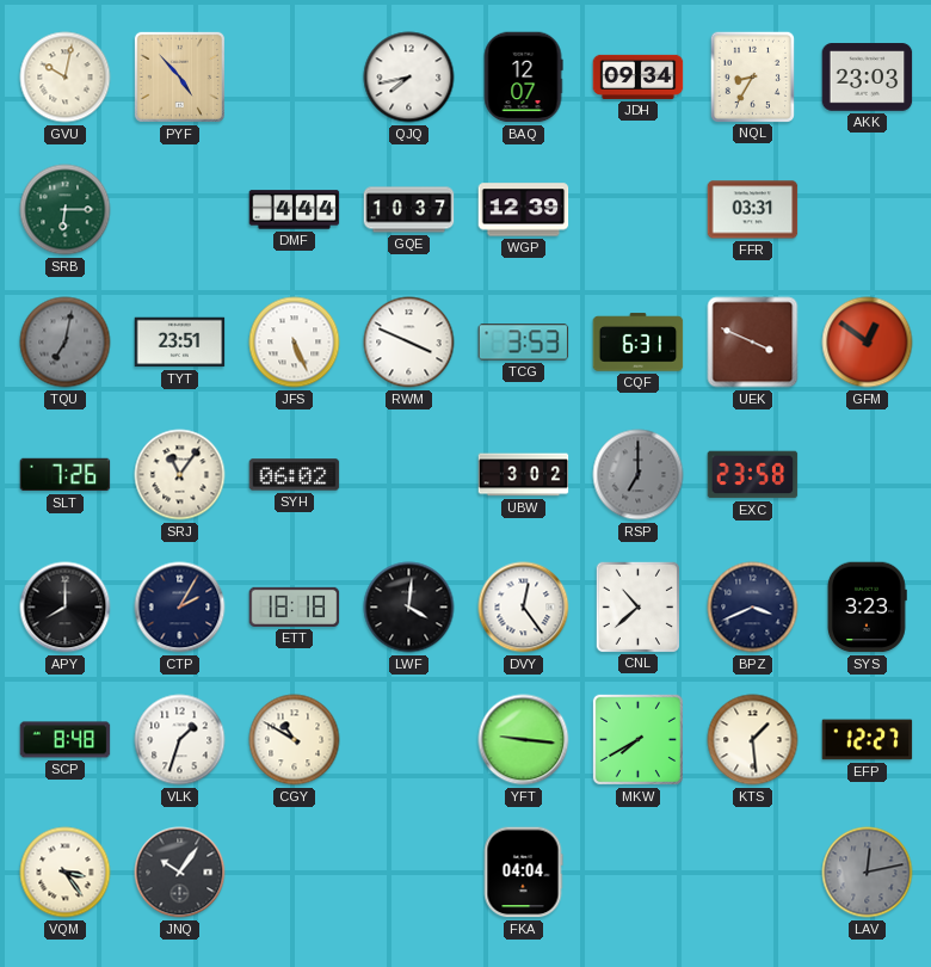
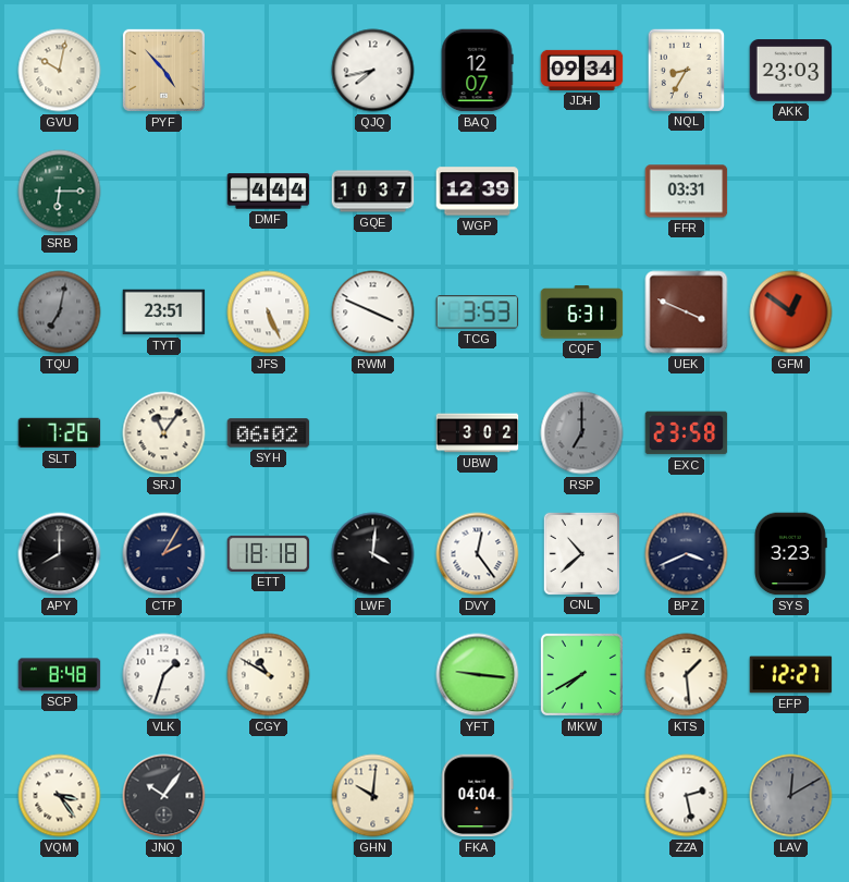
GHN: none -> 10:01 (373, 796)
ZZA: none -> 2:28 (687, 796)
LAV: 12:13 -> 12:10 (791, 796)
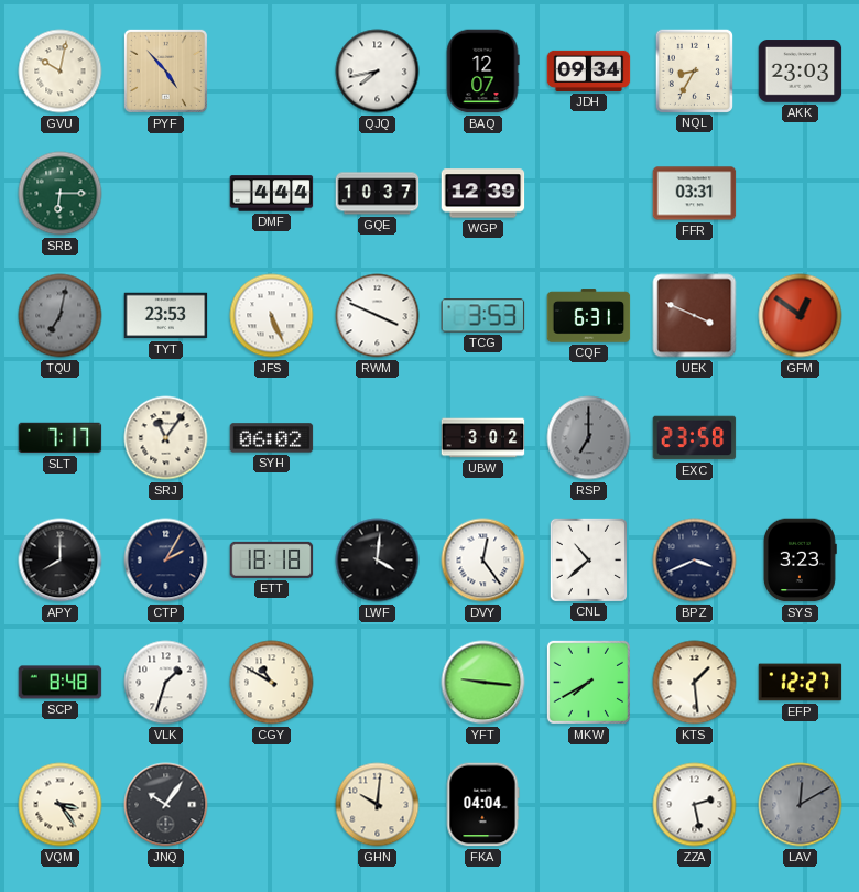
TYT: 23:51 -> 23:53 (166, 316)
SLT: 7:26 -> 7:17 (61, 438)
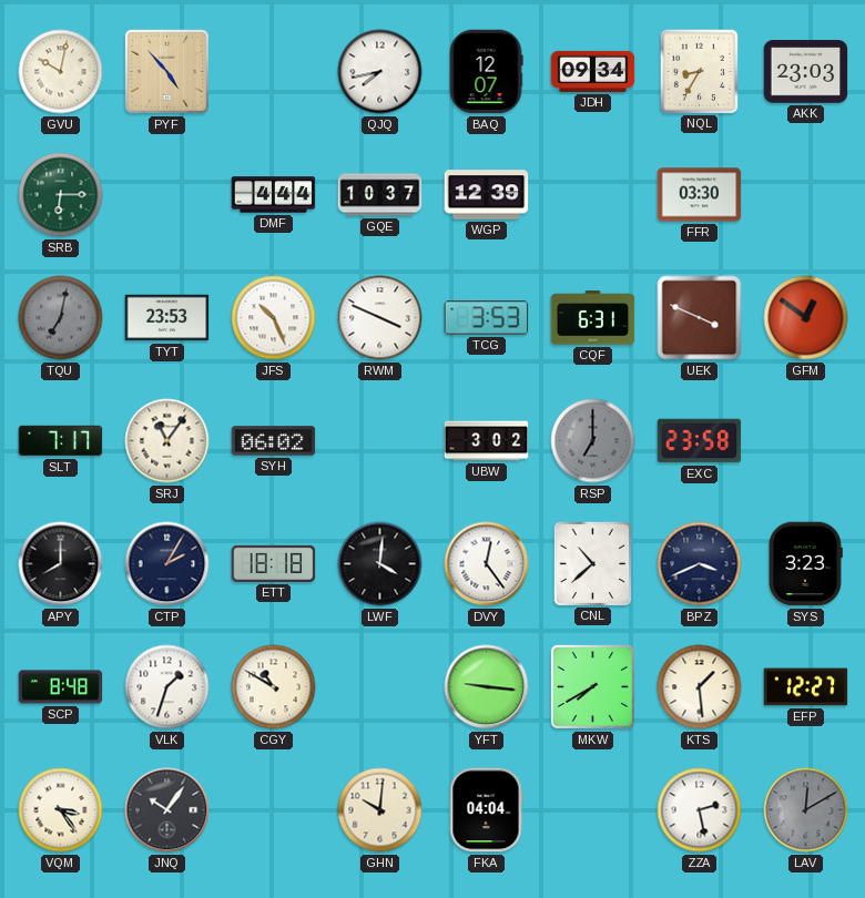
FFR: 03:31 -> 03:30 (700, 195)
JFS: 5:26 -> 10:26 (274, 318)
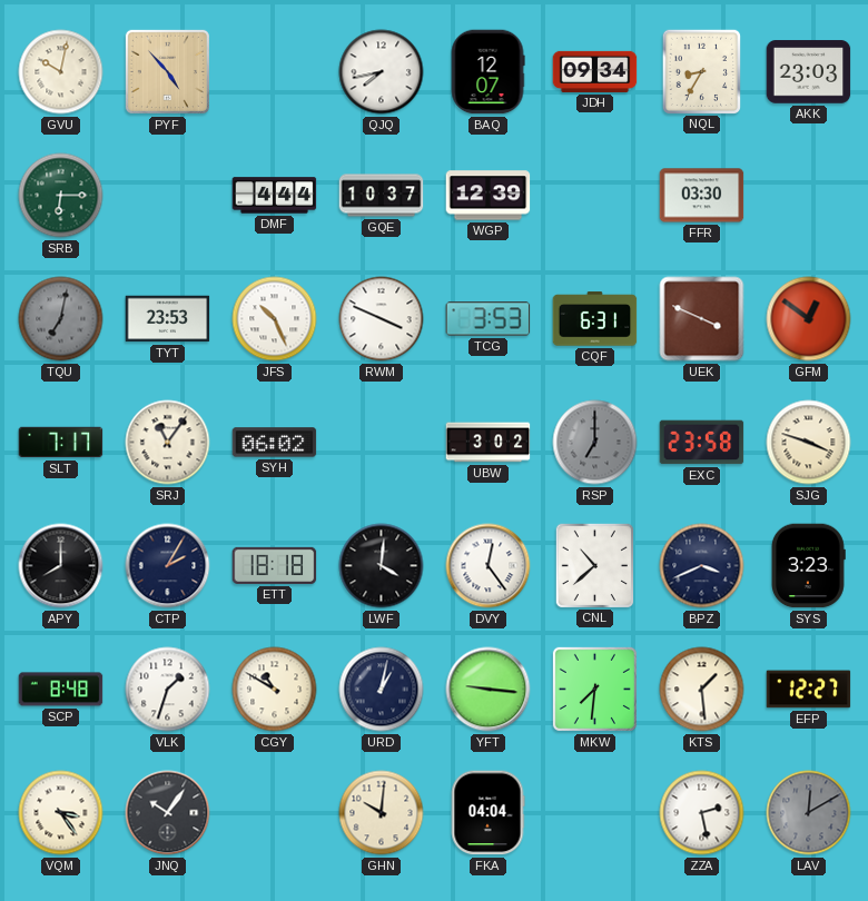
SJG: none -> 3:48 (809, 443)
URD: none -> 1:02 (382, 690)
MKW: 7:40 -> 7:31 (594, 689)
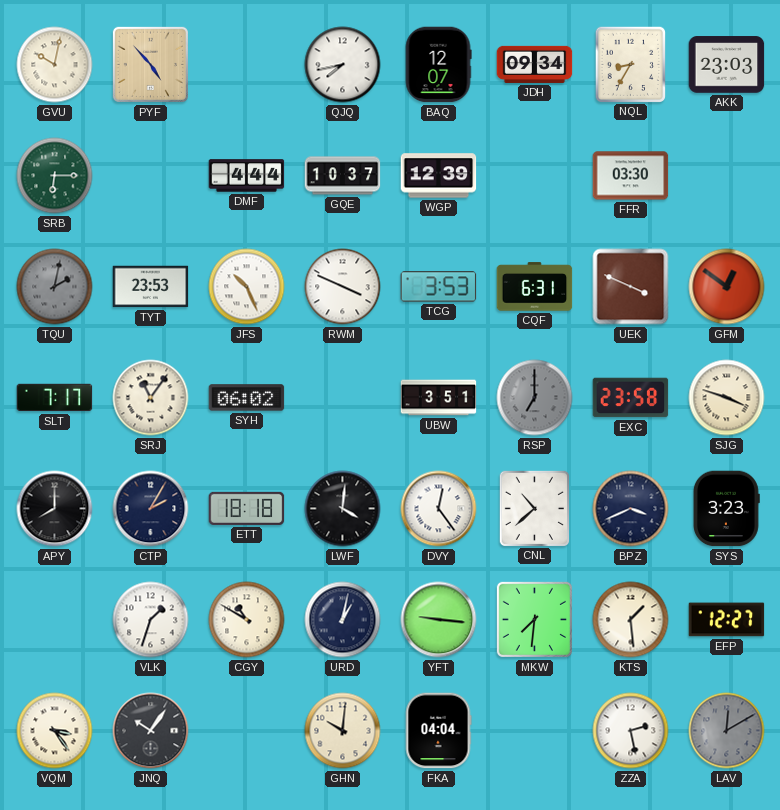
TQU: 7:02 -> 2:02 (55, 287)
UBW: 3:02 -> 3:51 (439, 398)
SCP: 8:48 -> none (61, 690)
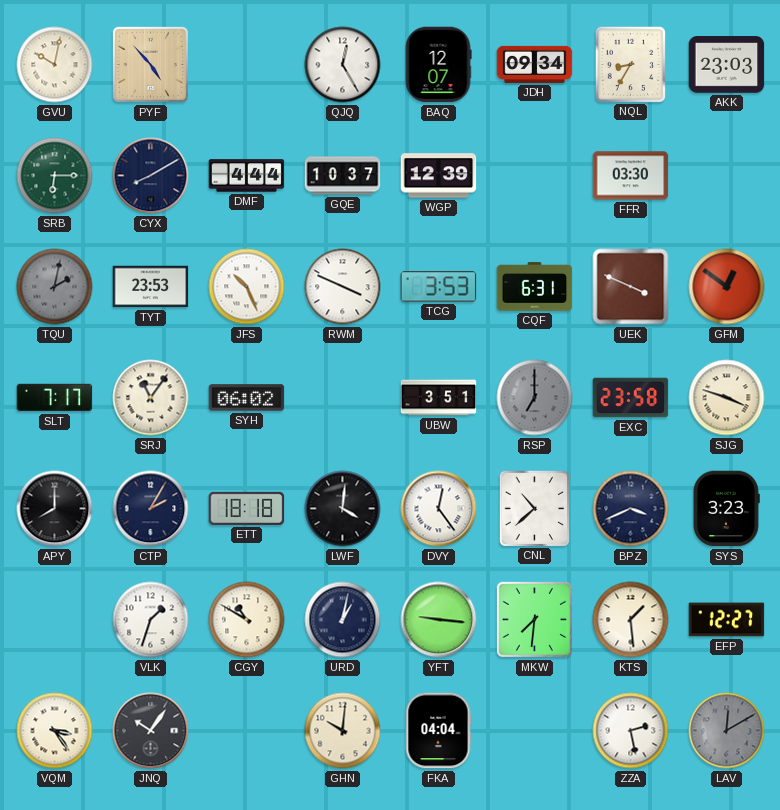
QJQ: 7:43 -> 12:25 (343, 65)
CYX: none -> 8:10 (151, 176)
